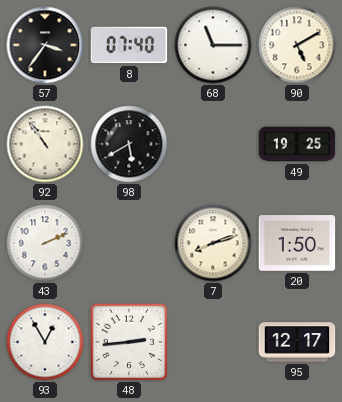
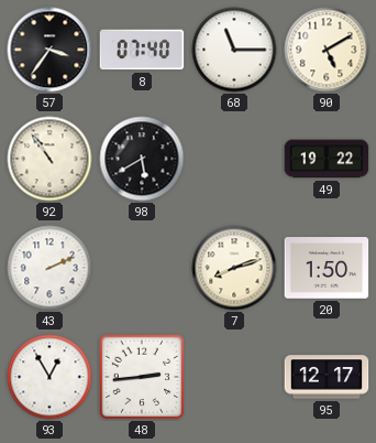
49: 19:25 -> 19:22 (327, 159)
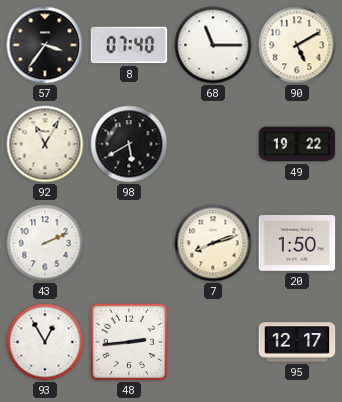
92: 10:54 -> 11:05 (45, 144)
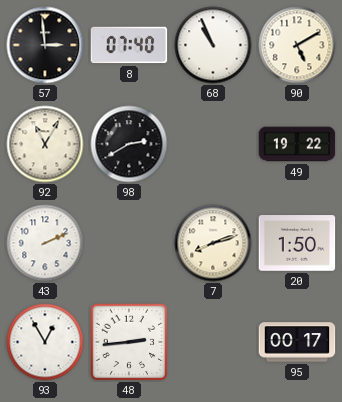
57: 3:36 -> 2:59 (45, 45)
68: 11:15 -> 10:56 (213, 45)
98: 5:40 -> 2:40 (129, 144)
95: 12:17 -> 00:17 (297, 342)
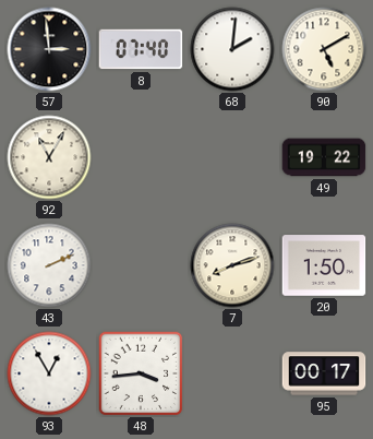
68: 10:56 -> 2:01 (232, 49)
98: 2:40 -> none (129, 144)
48: 2:44 -> 3:44 (141, 373)
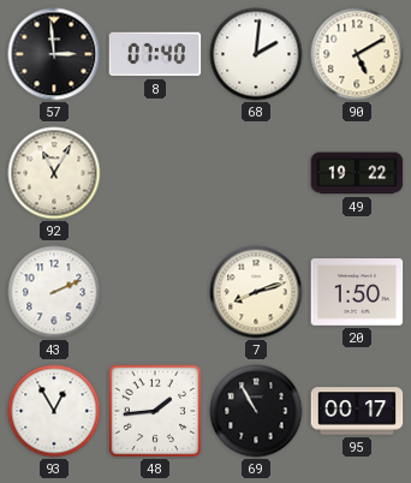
48: 3:44 -> 1:44 (155, 411)
69: none -> 10:55 (256, 411)
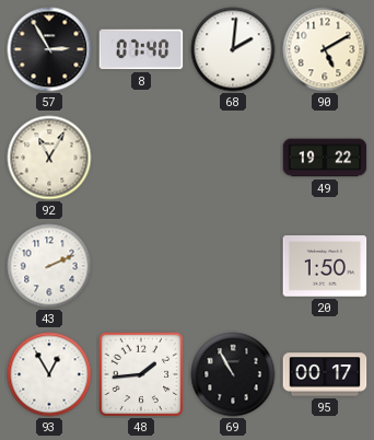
57: 2:59 -> 2:55 (49, 49)
7: 8:12 -> none (256, 292)
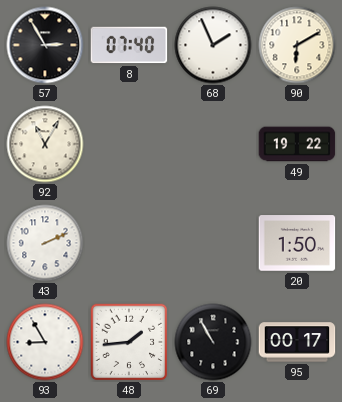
68: 2:01 -> 1:56 (213, 45)
90: 5:10 -> 6:10 (297, 45)
93: 12:55 -> 8:55 (45, 342)
